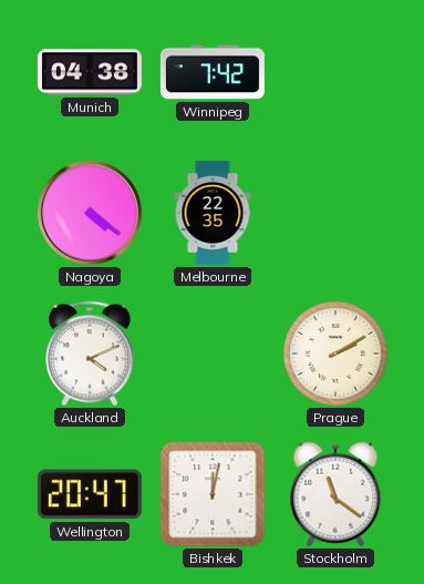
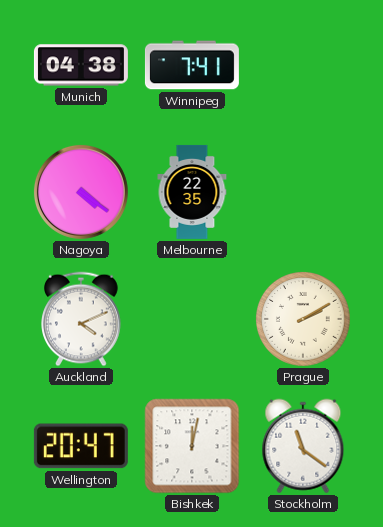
Winnipeg: 7:42 -> 7:41 (192, 65)
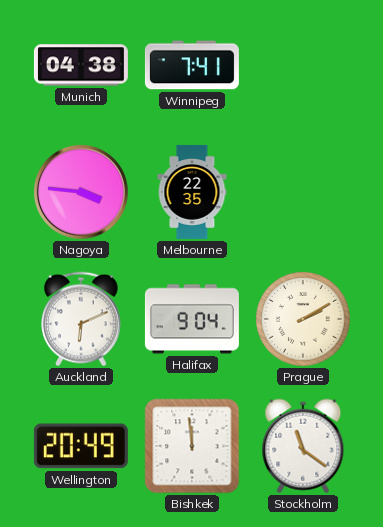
Nagoya: 4:21 -> 3:46 (81, 192)
Auckland: 4:11 -> 6:11 (82, 319)
Halifax: none -> 9:04 (192, 319)
Wellington: 20:47 -> 20:49 (81, 446)
Bishkek: 12:02 -> 11:59 (192, 446)
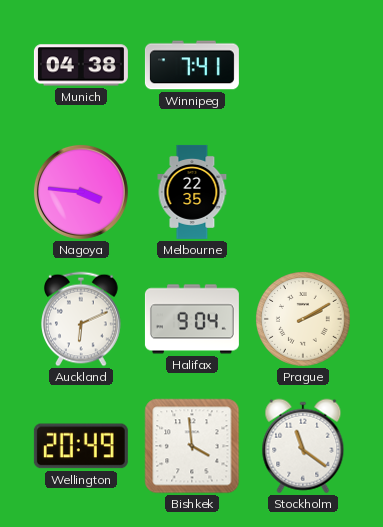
Bishkek: 11:59 -> 3:59 (192, 446)
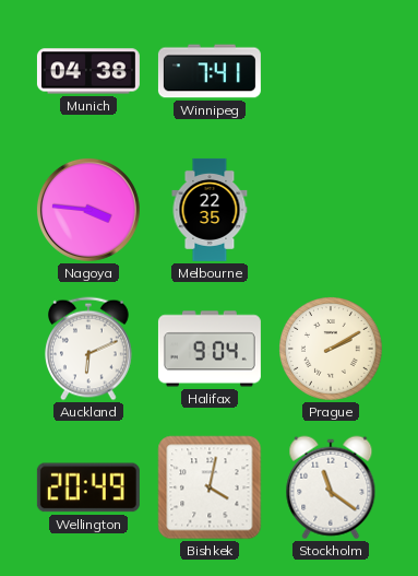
Bishkek: 3:59 -> 4:02 (210, 487)
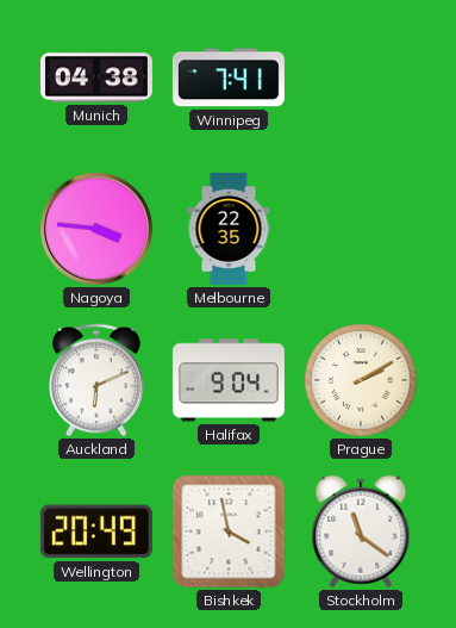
Bishkek: 4:02 -> 3:58 (229, 531)
